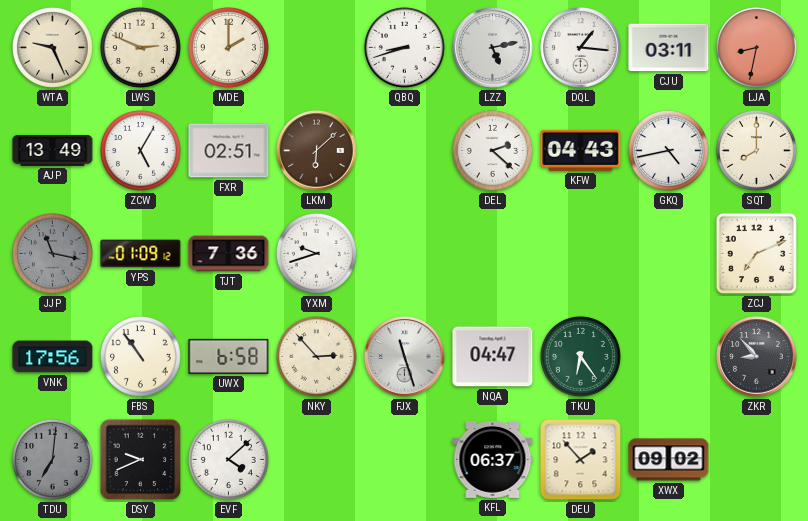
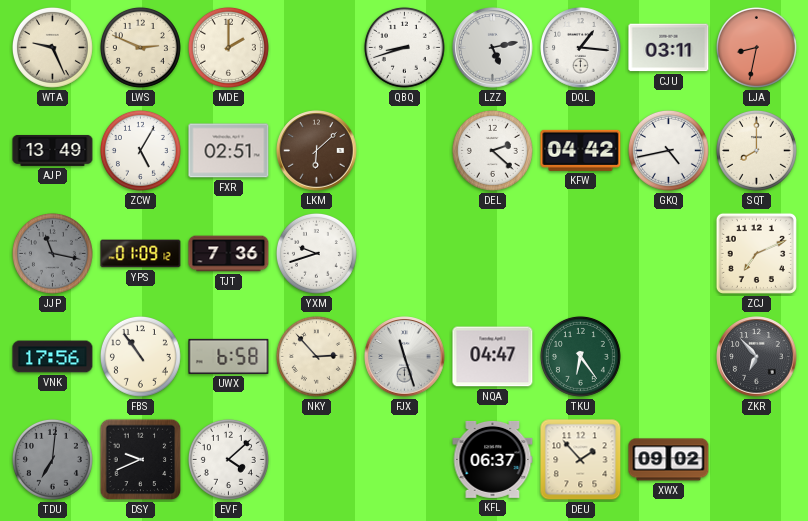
KFW: 04:43 -> 04:42 (581, 150)
ZKR: 8:53 -> 6:53 (757, 357)
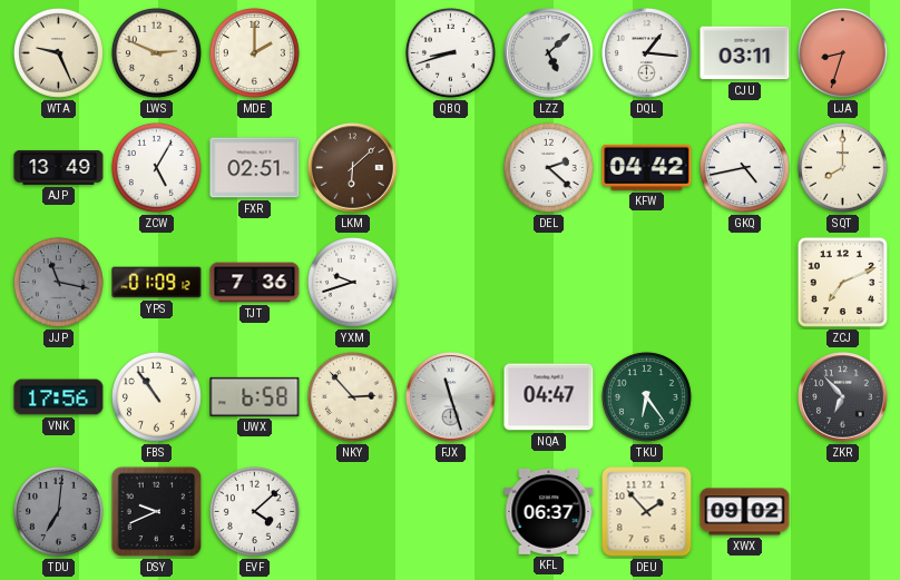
LZZ: 5:13 -> 5:08 (549, 53)
LJA: 8:32 -> 8:33 (842, 52)
